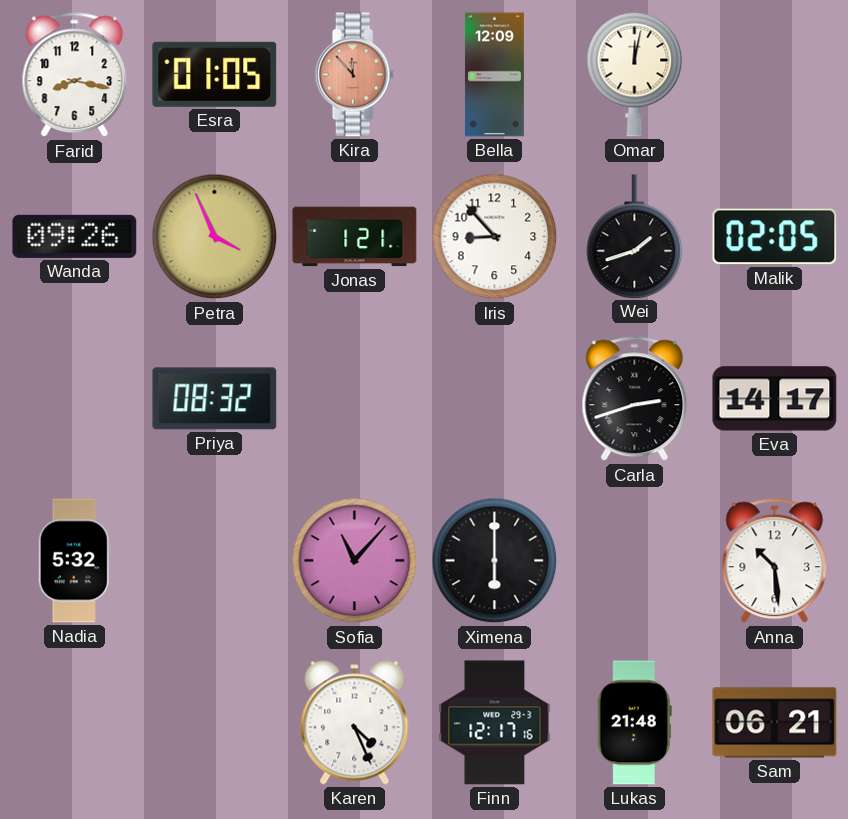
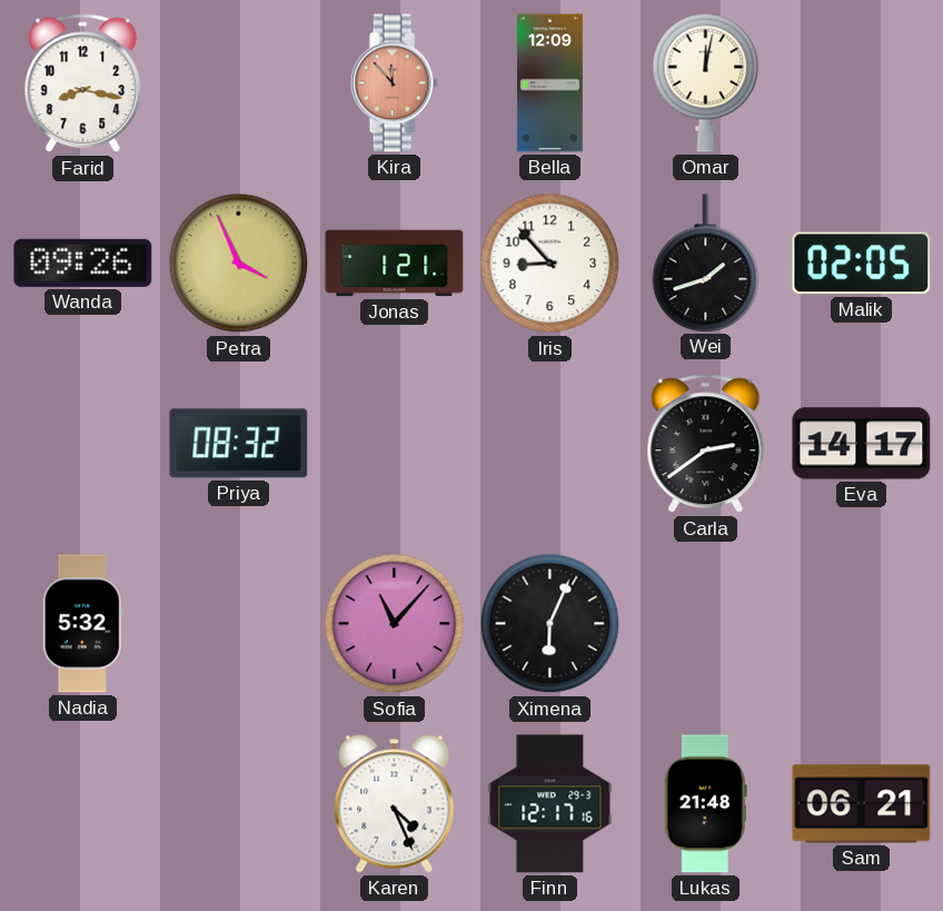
Esra: 01:05 -> none (215, 74)
Carla: 2:42 -> 2:39 (706, 444)
Ximena: 6:00 -> 6:04 (550, 624)
Anna: 10:29 -> none (775, 561)
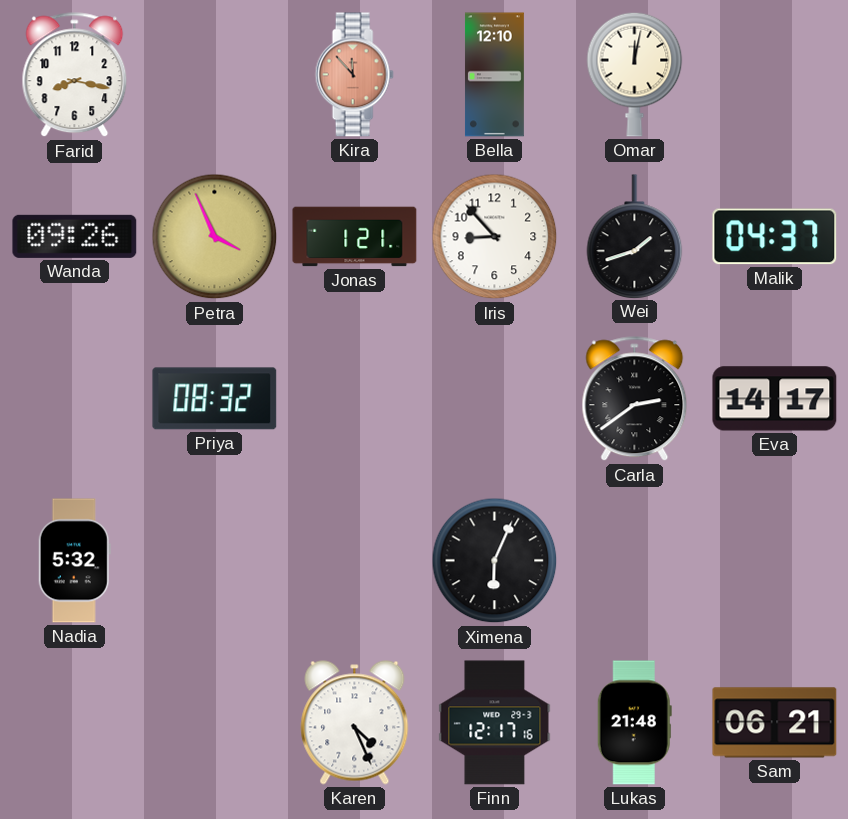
Bella: 12:09 -> 12:10 (494, 75)
Malik: 02:05 -> 04:37 (775, 237)
Sofia: 11:07 -> none (395, 624)
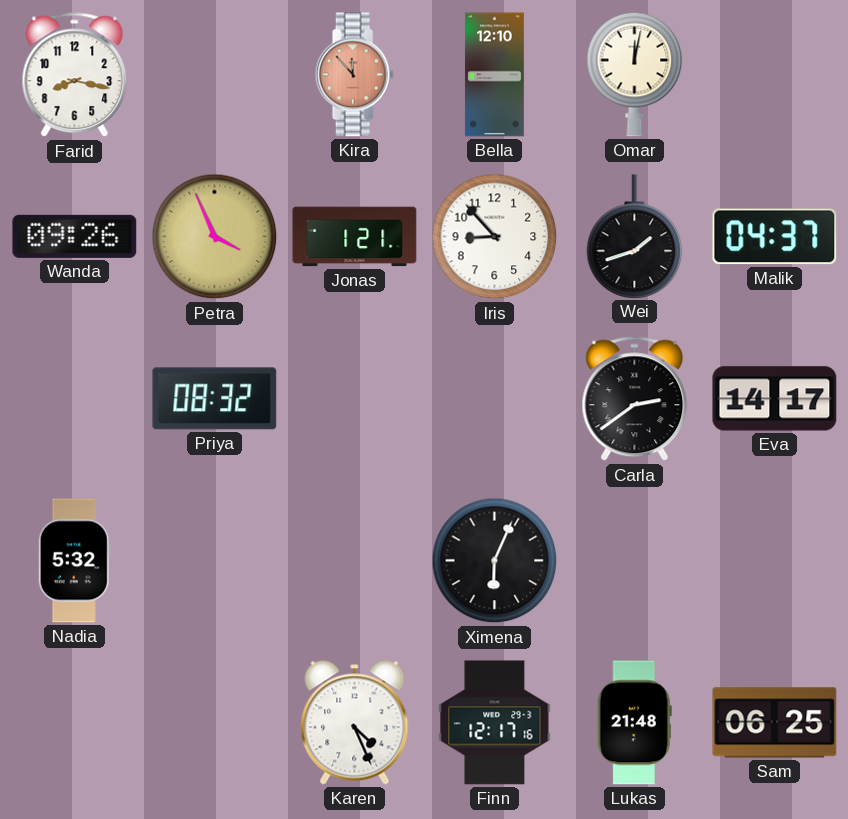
Sam: 06:21 -> 06:25 (775, 723)
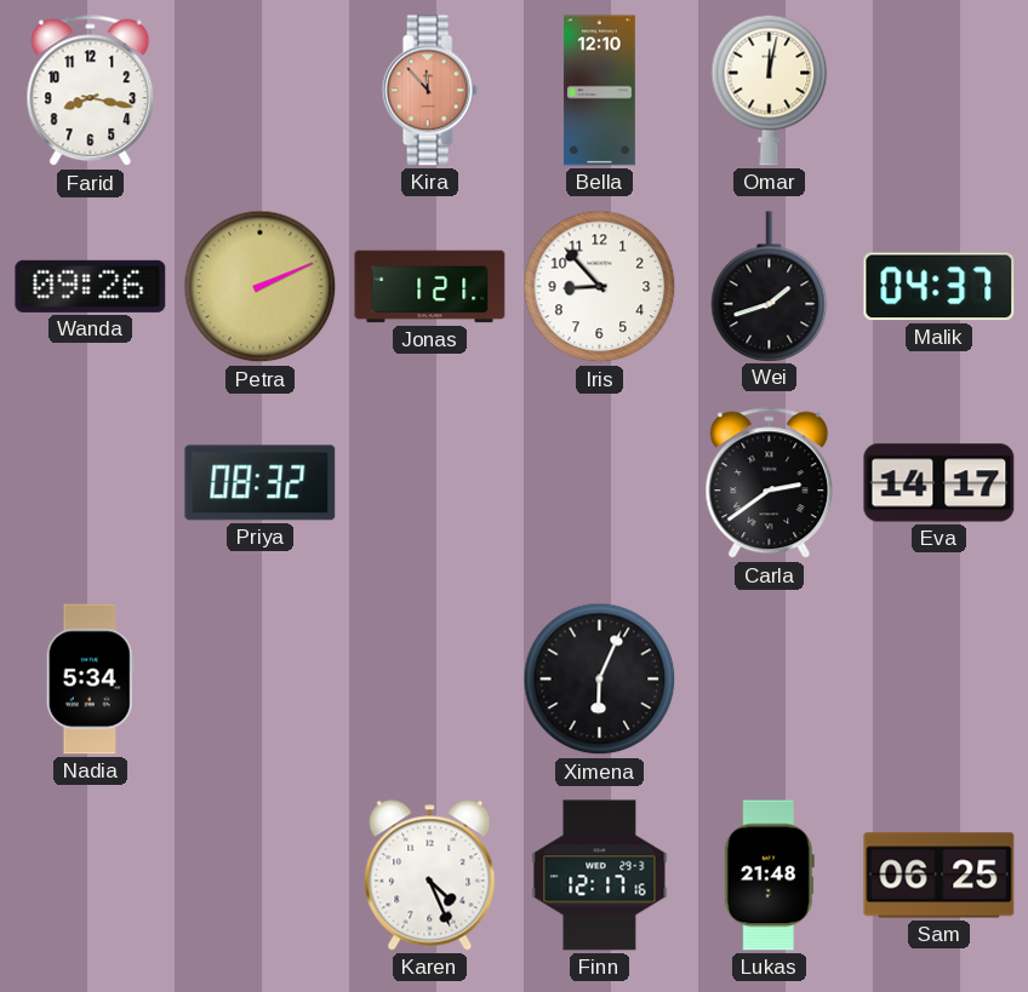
Petra: 3:56 -> 2:11 (261, 287)
Nadia: 5:32 -> 5:34 (90, 680)
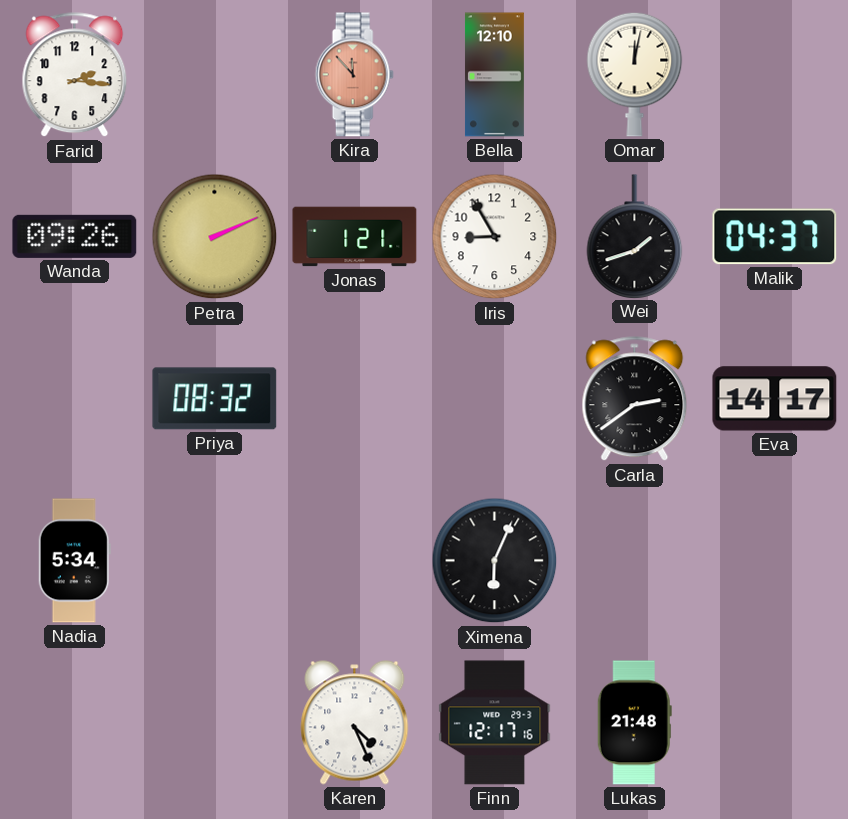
Farid: 8:17 -> 2:16 (75, 75)
Iris: 8:53 -> 8:55 (495, 237)
Sam: 06:25 -> none (940, 876)
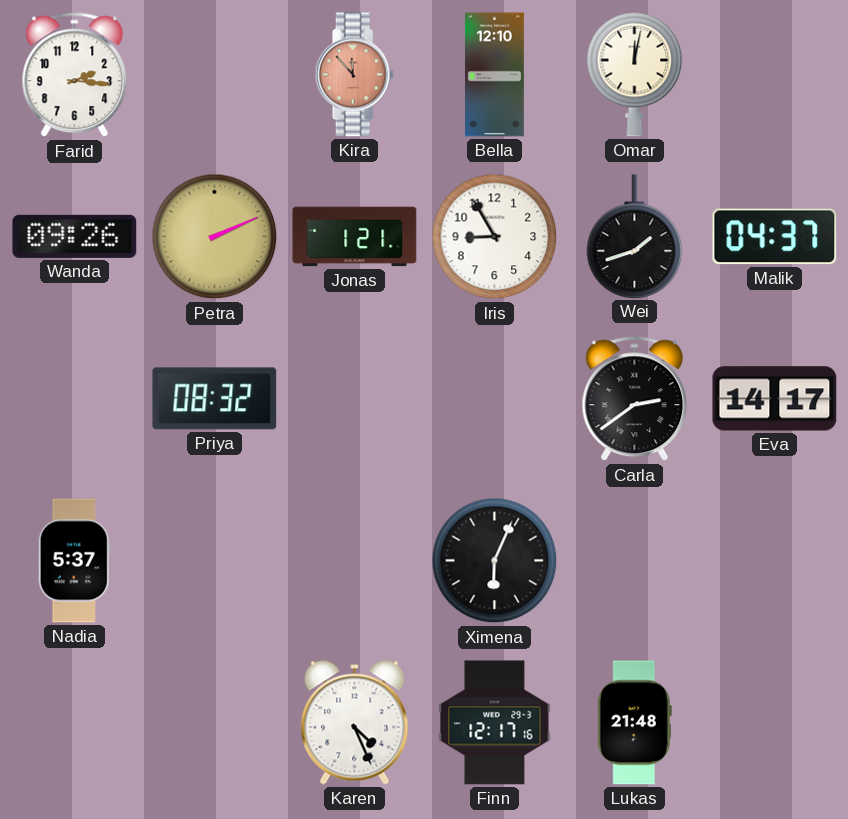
Nadia: 5:34 -> 5:37 (74, 561)
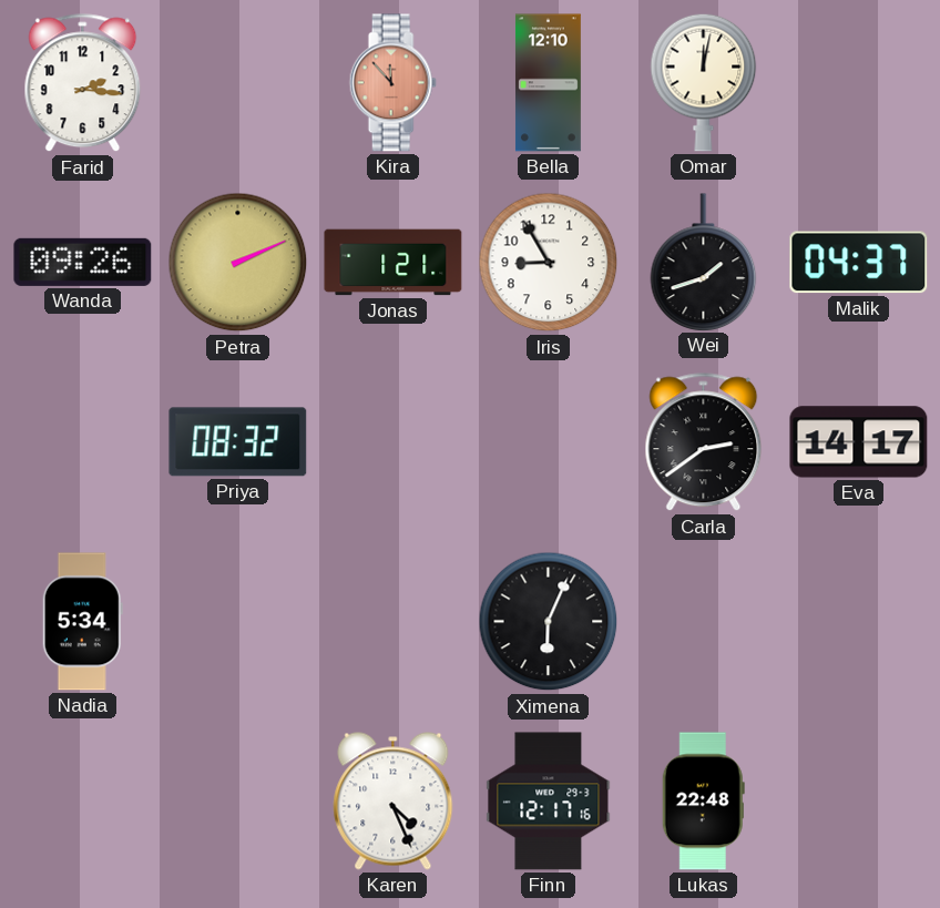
Nadia: 5:37 -> 5:34 (82, 622)
Lukas: 21:48 -> 22:48 (703, 802)
